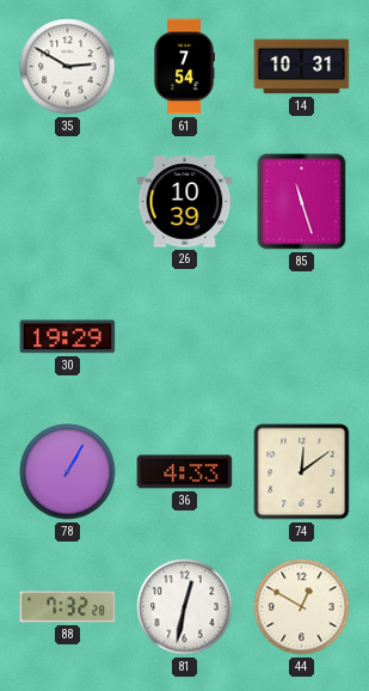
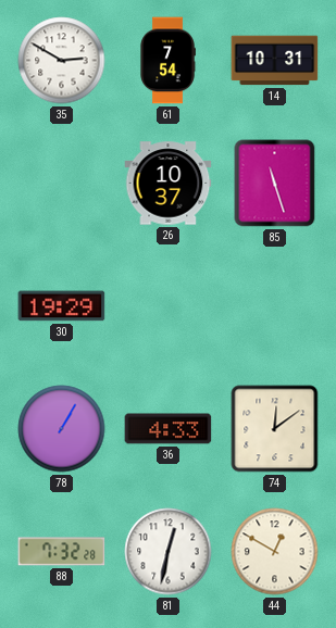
26: 10:39 -> 10:37 (169, 184)
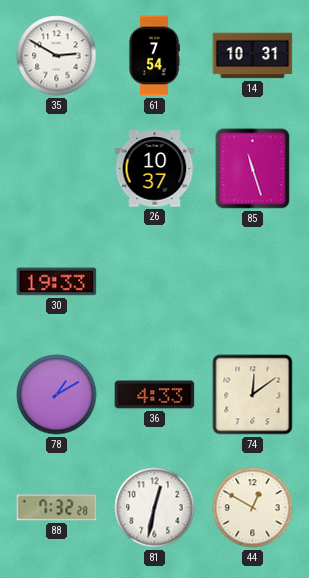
30: 19:29 -> 19:33 (57, 282)
78: 1:05 -> 1:10 (57, 395)
